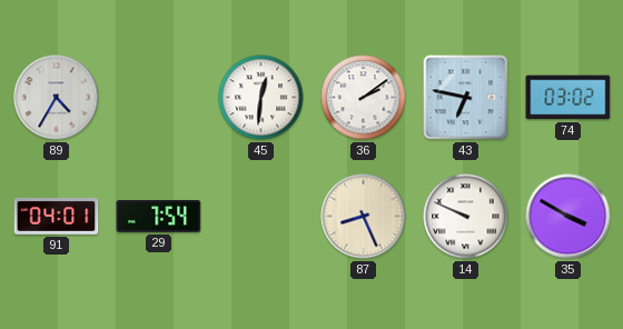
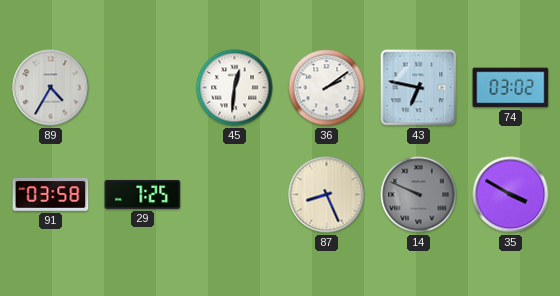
91: 04:01 -> 03:58 (51, 195)
29: 7:54 -> 7:25 (143, 194)
14 dial: white -> grey (419, 195)
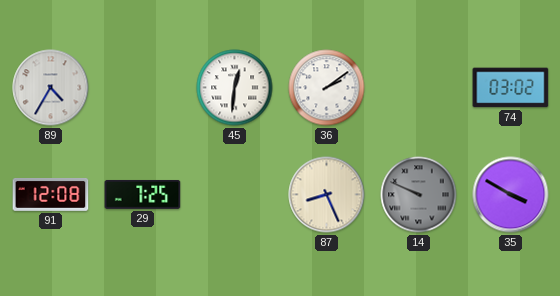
43: 6:47 -> none (419, 88)
91: 03:58 -> 12:08 (51, 195)
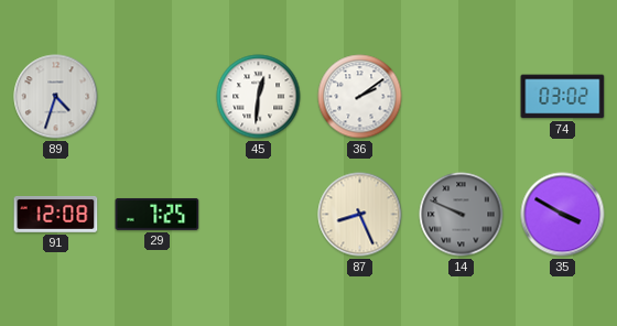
89: 4:35 -> 4:33 (56, 97)
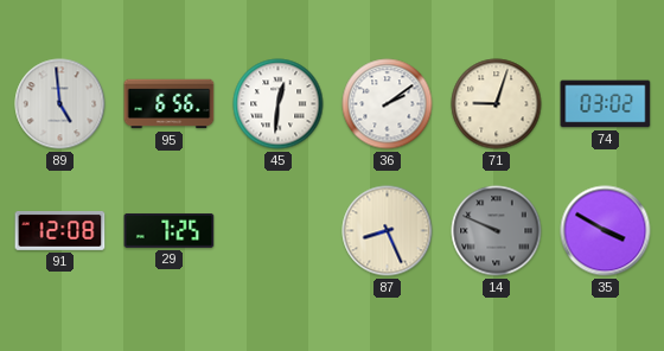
89: 4:33 -> 4:59 (60, 104)
95: none -> 6:56 (170, 104)
71: none -> 9:03 (497, 104)
